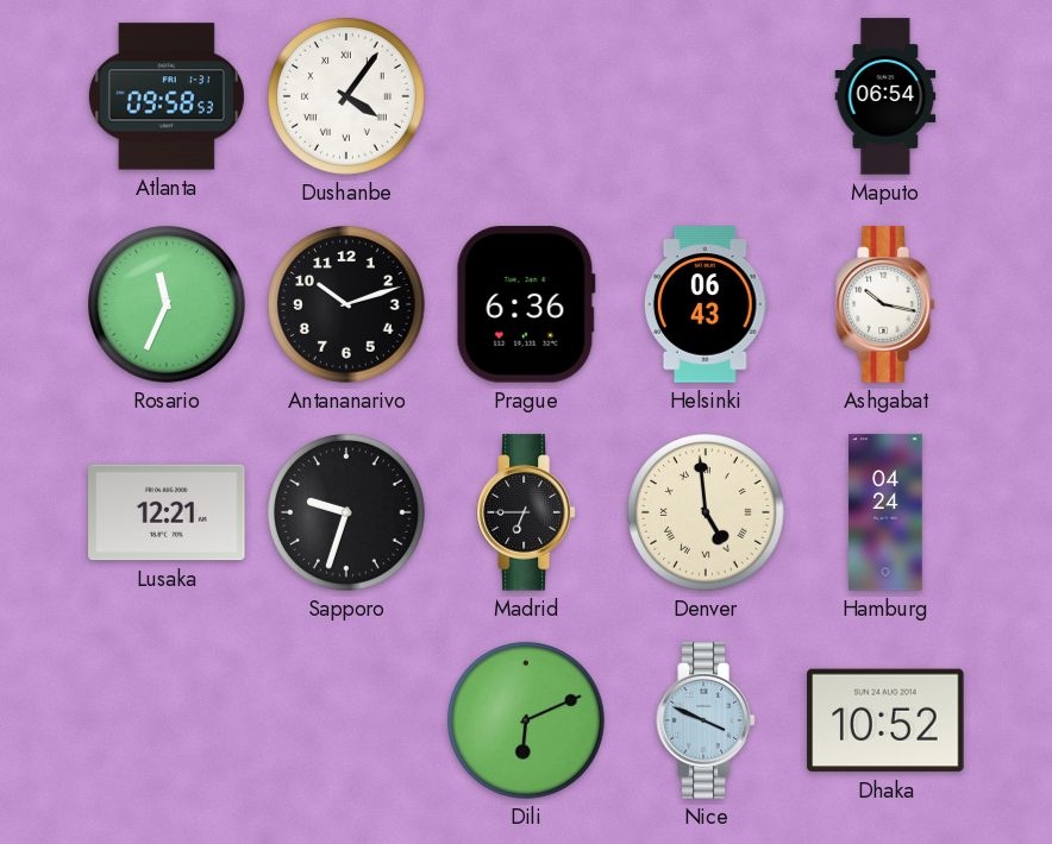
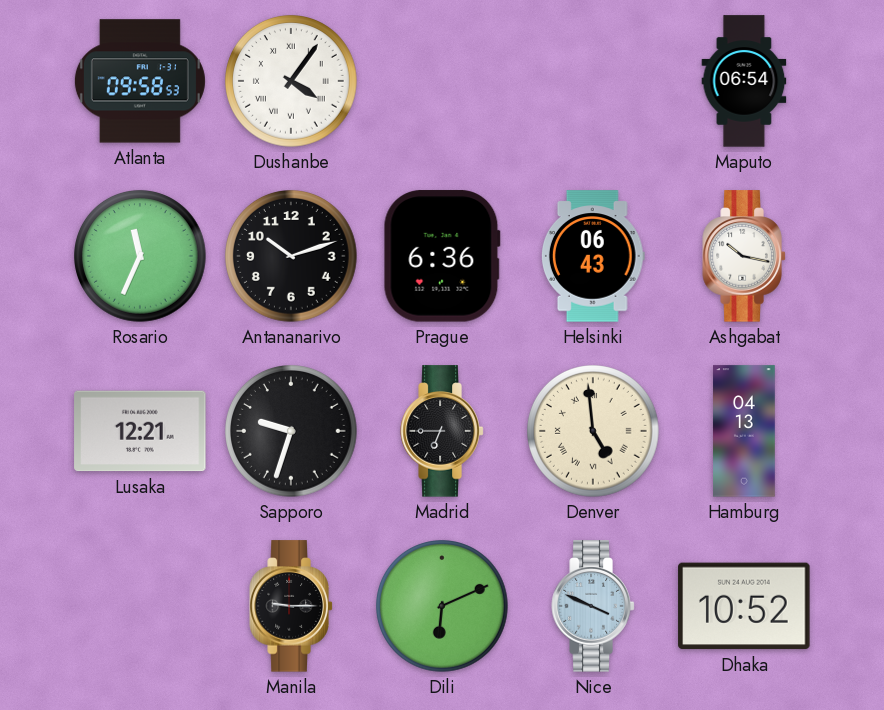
Hamburg: 04:24 -> 04:13 (744, 431)
Manila: none -> 9:15 (291, 606)
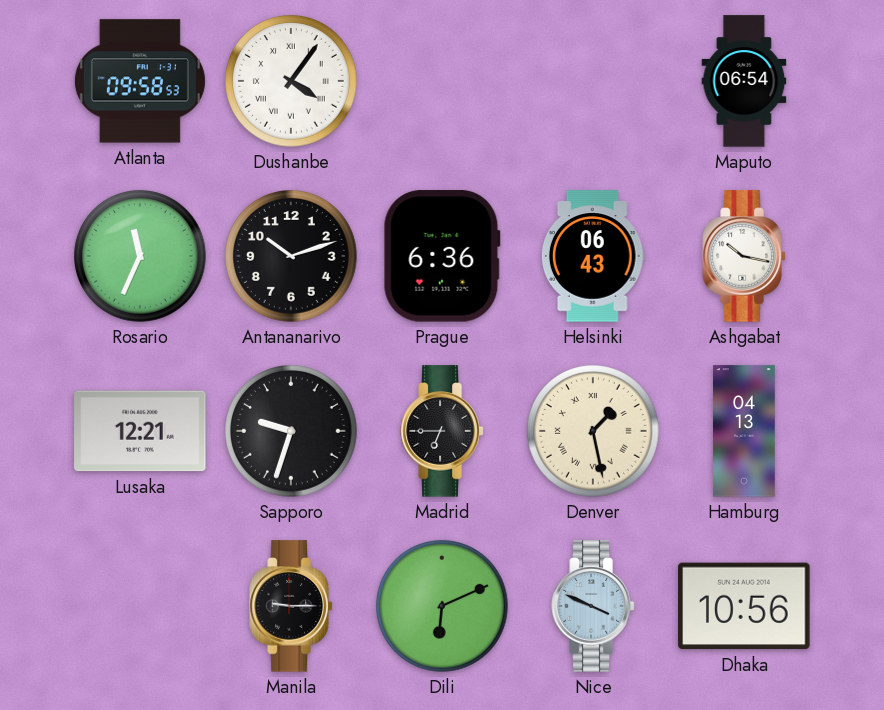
Denver: 4:59 -> 1:28 (594, 432)
Dhaka: 10:52 -> 10:56 (744, 606)
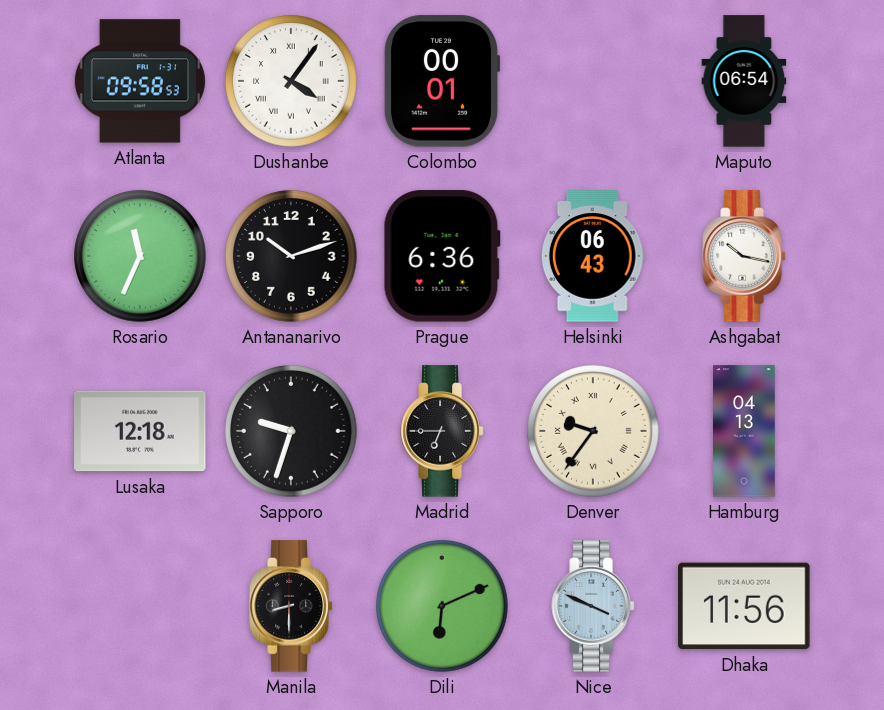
Colombo: none -> 00:01 (442, 81)
Lusaka: 12:21 -> 12:18 (140, 431)
Denver: 1:28 -> 9:36 (594, 432)
Manila: 9:15 -> 8:30 (291, 606)
Dhaka: 10:56 -> 11:56 (744, 606)
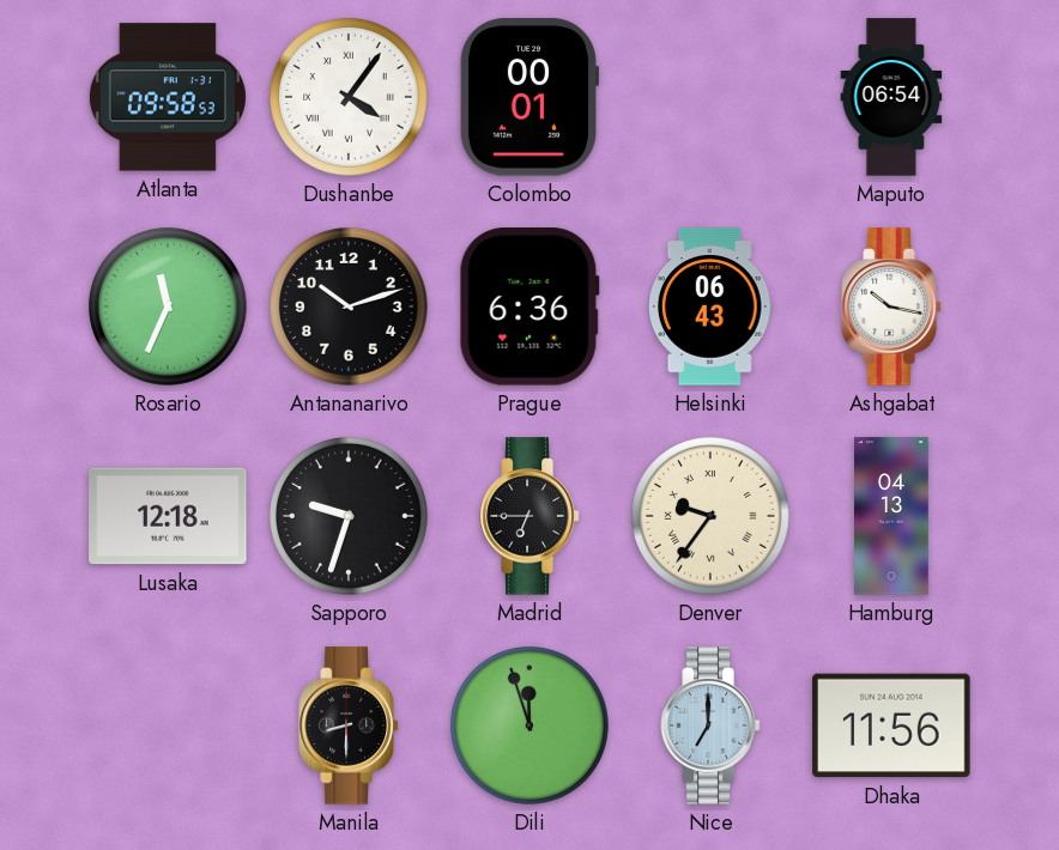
Dili: 6:11 -> 11:57 (531, 727)
Nice: 3:49 -> 7:00 (710, 725)
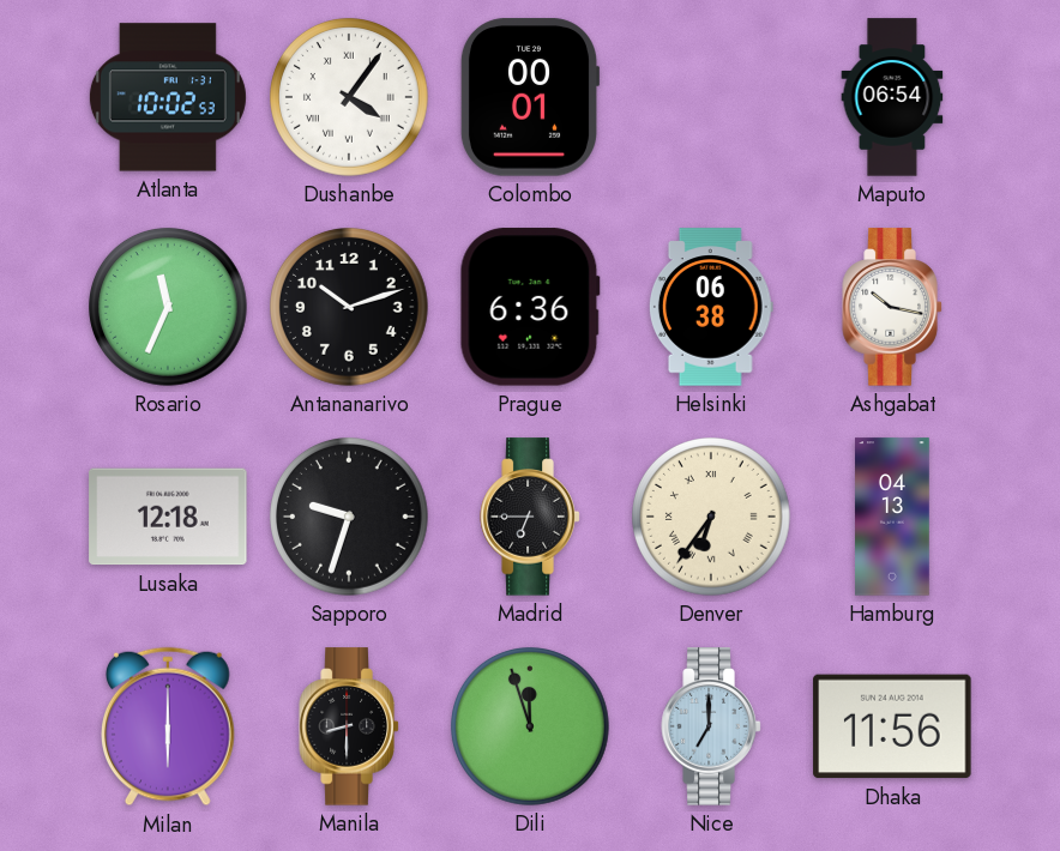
Atlanta: 09:58 -> 10:02 (168, 97)
Helsinki: 06:43 -> 06:38 (711, 307)
Denver: 9:36 -> 6:36 (712, 518)
Milan: none -> 6:00 (169, 726)
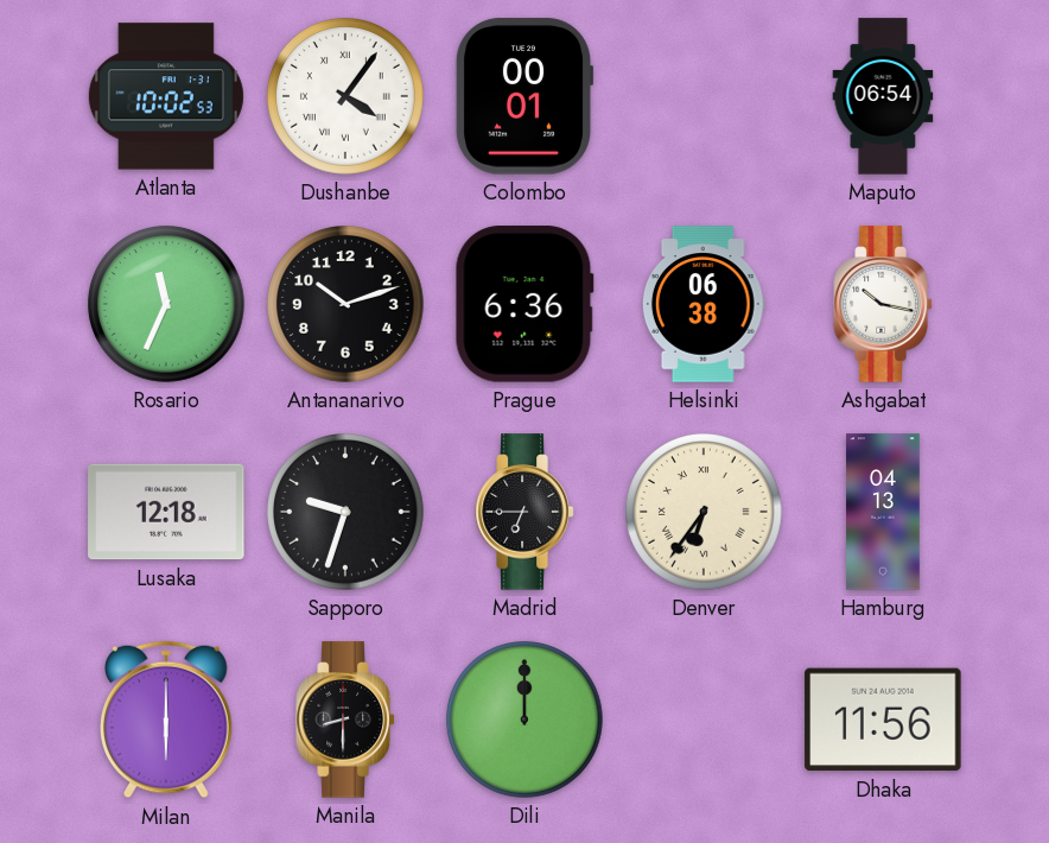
Dili: 11:57 -> 12:00 (526, 721)
Nice: 7:00 -> none (711, 726)
